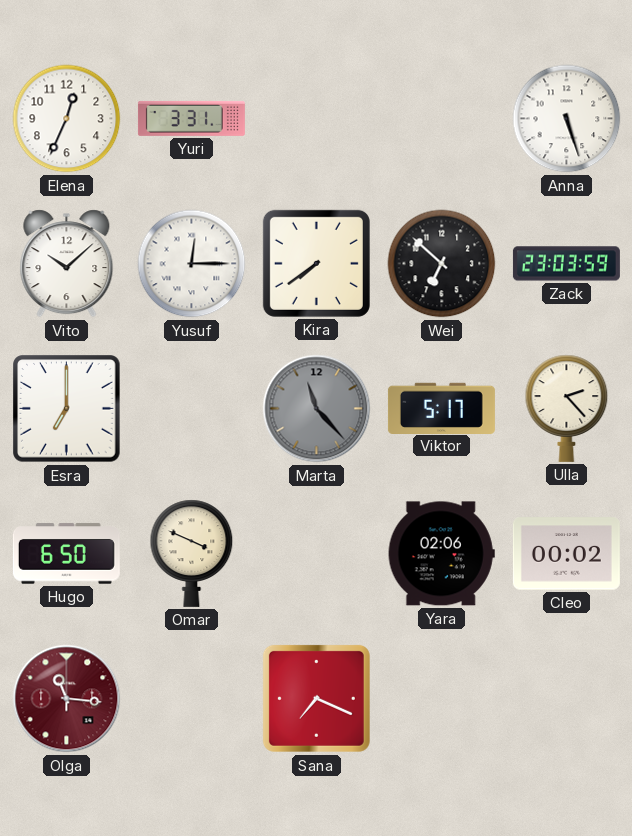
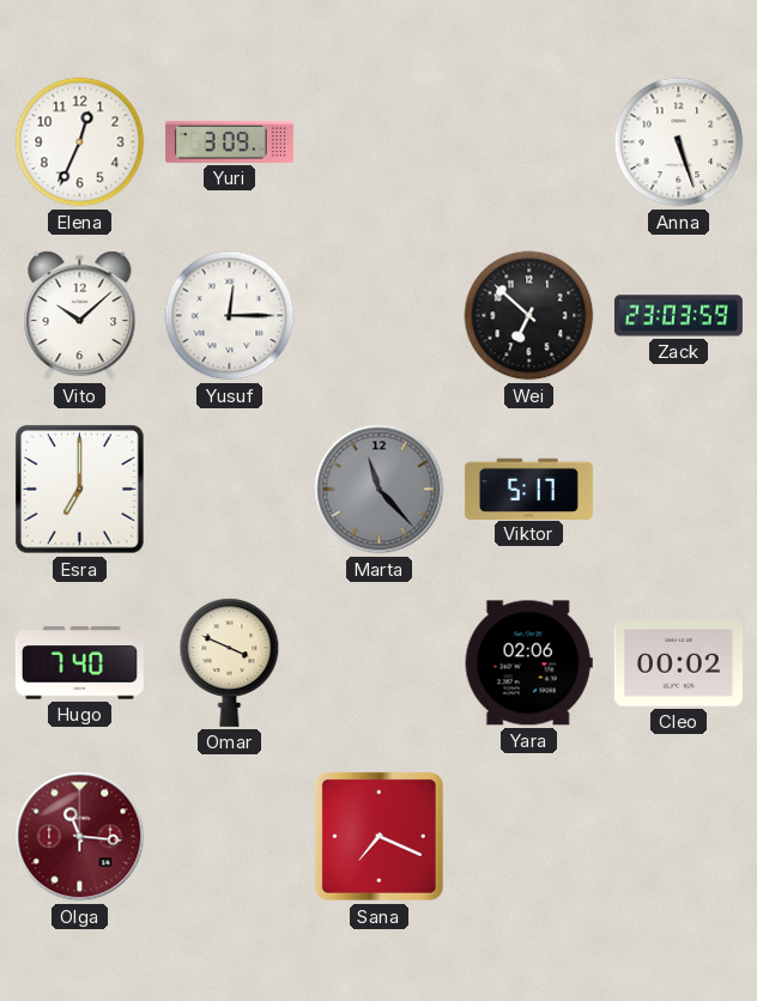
Yuri: 3:31 -> 3:09 (229, 141)
Kira: 7:39 -> none (316, 263)
Ulla: 2:23 -> none (567, 408)
Hugo: 6:50 -> 7:40 (79, 663)
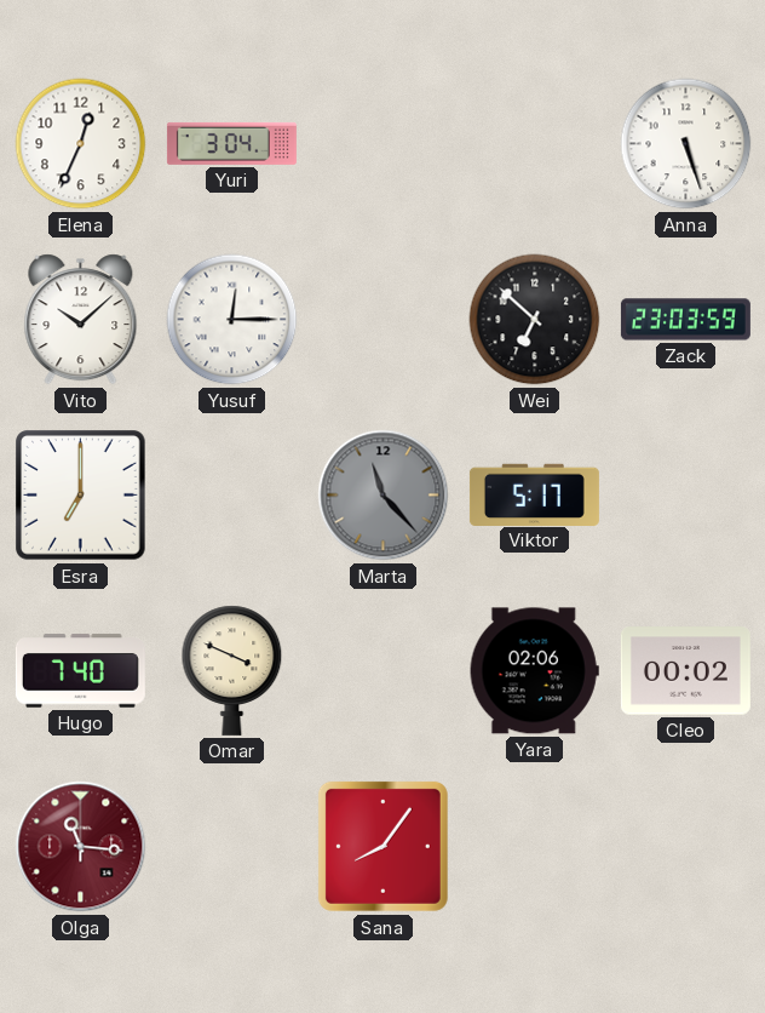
Yuri: 3:09 -> 3:04 (231, 143)
Sana: 7:19 -> 8:06 (382, 846)
